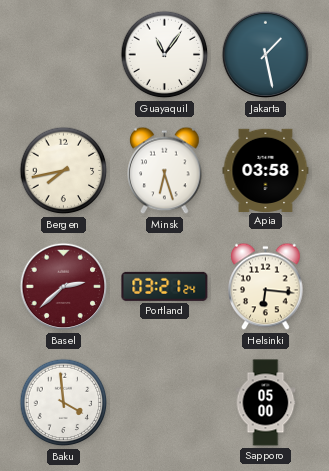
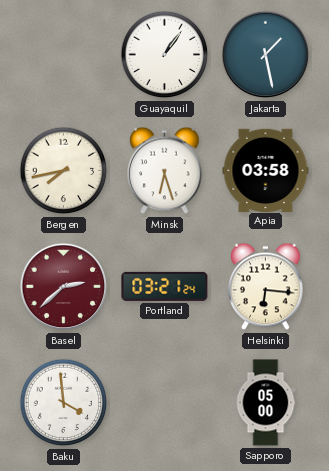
Guayaquil: 11:06 -> 1:06 (165, 55)
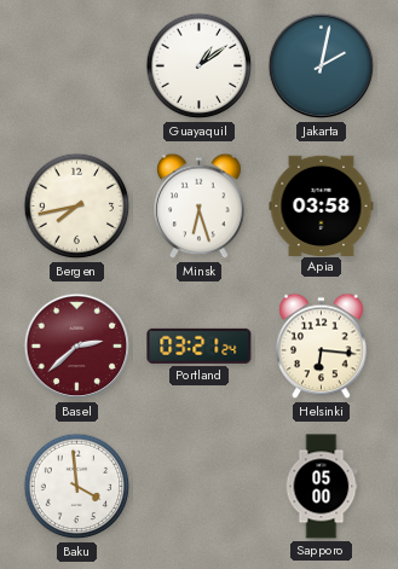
Guayaquil: 1:06 -> 1:09 (200, 66)
Jakarta: 1:28 -> 2:02 (322, 66)
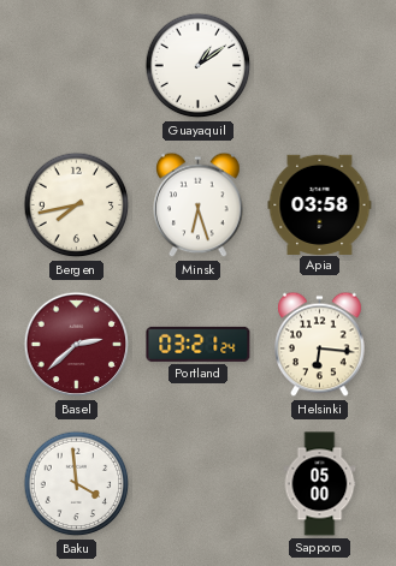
Jakarta: 2:02 -> none (322, 66)
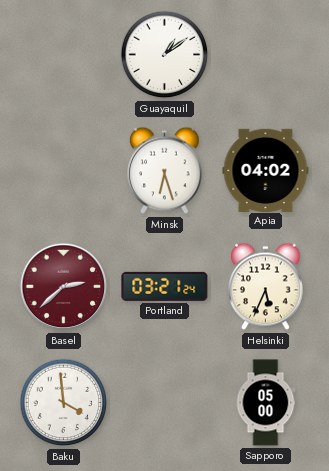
Bergen: 7:43 -> none (77, 205)
Apia: 03:58 -> 04:02 (266, 170)
Helsinki: 6:16 -> 5:34 (266, 287)
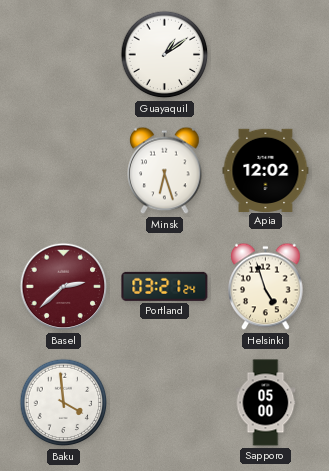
Apia: 04:02 -> 12:02 (266, 170)
Helsinki: 5:34 -> 4:57 (266, 287)
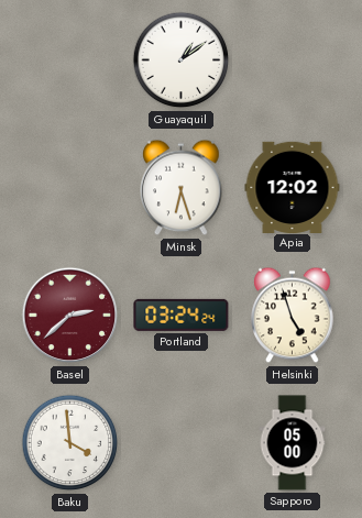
Portland: 03:21 -> 03:24 (182, 315)
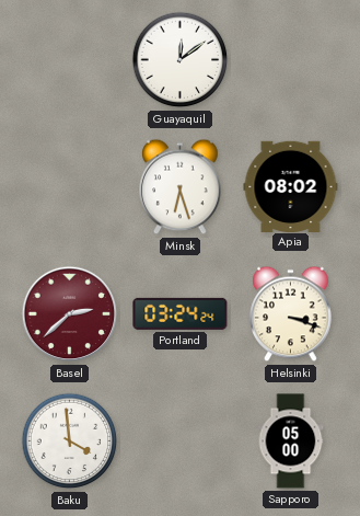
Guayaquil: 1:09 -> 12:09 (181, 60)
Apia: 12:02 -> 08:02 (291, 186)
Helsinki: 4:57 -> 3:18 (291, 314)
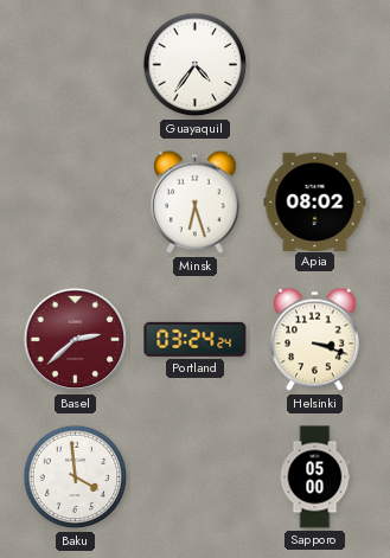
Guayaquil: 12:09 -> 4:36 (196, 65)
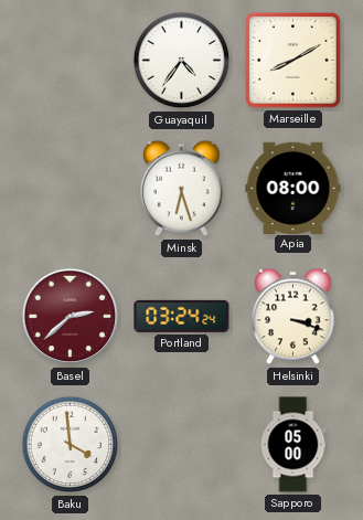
Marseille: none -> 8:10 (293, 61)
Apia: 08:02 -> 08:00 (293, 188)
